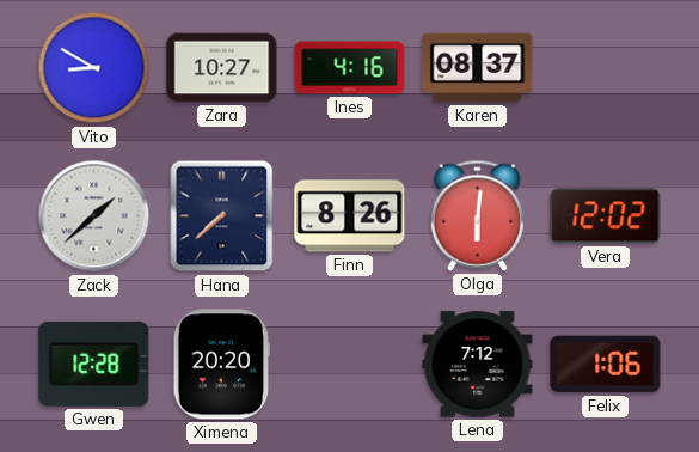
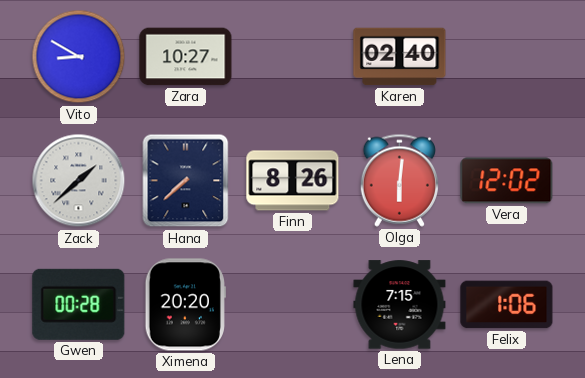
Ines: 4:16 -> none (350, 68)
Karen: 08:37 -> 02:40 (400, 57)
Gwen: 12:28 -> 00:28 (79, 304)
Lena: 7:12 -> 7:15 (400, 305)
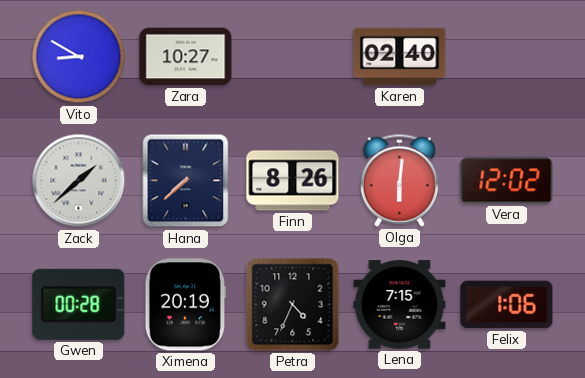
Ximena: 20:20 -> 20:19 (185, 305)
Petra: none -> 4:34 (293, 305)
